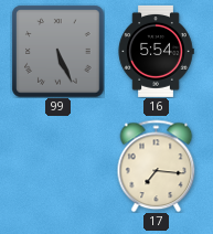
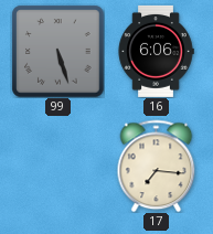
99: 5:26 -> 5:27 (57, 51)
16: 5:54 -> 6:06 (156, 51)
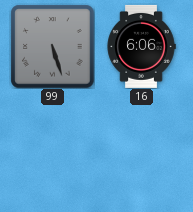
17: 7:16 -> none (157, 166)
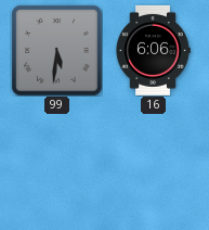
99: 5:27 -> 5:31 (56, 50)
